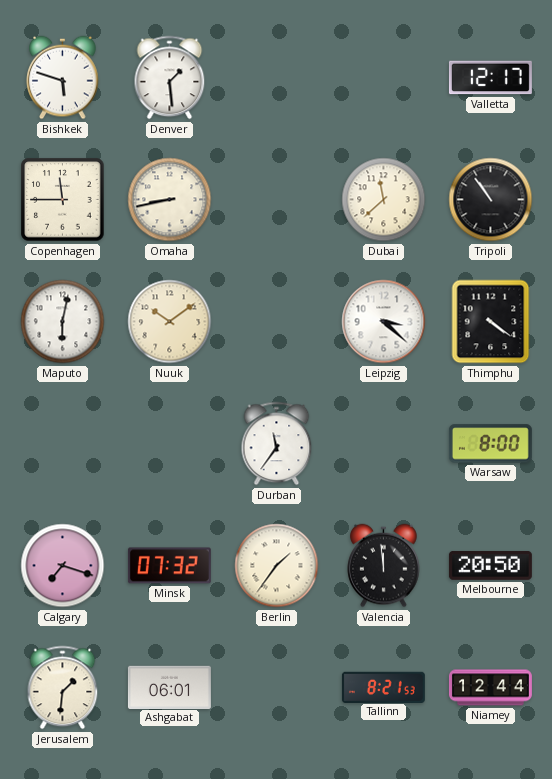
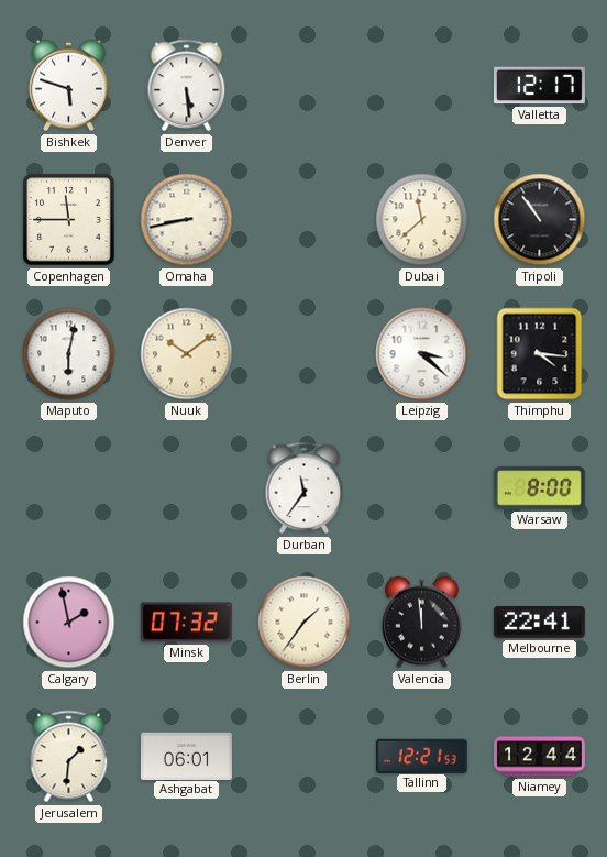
Denver: 1:29 -> 5:29 (187, 86)
Thimphu: 4:21 -> 4:16 (540, 354)
Calgary: 7:18 -> 1:58 (69, 623)
Melbourne: 20:50 -> 22:41 (539, 622)
Tallinn: 8:21 -> 12:21 (421, 756)
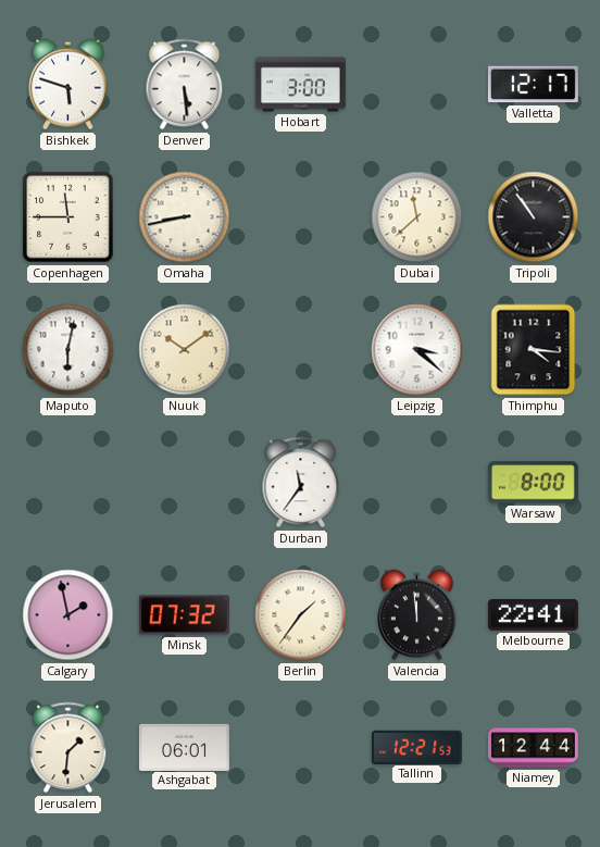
Hobart: none -> 3:00 (300, 85)
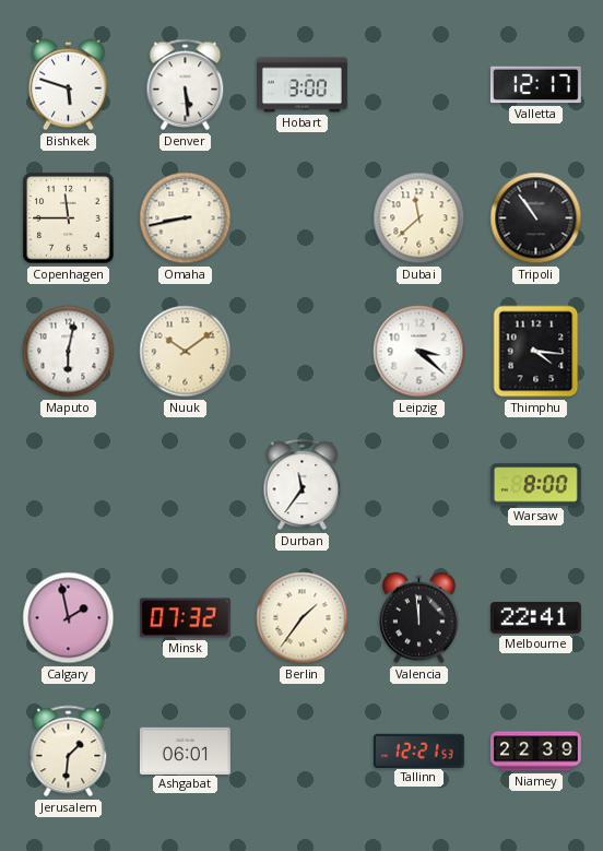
Niamey: 12:44 -> 22:39 (535, 752)
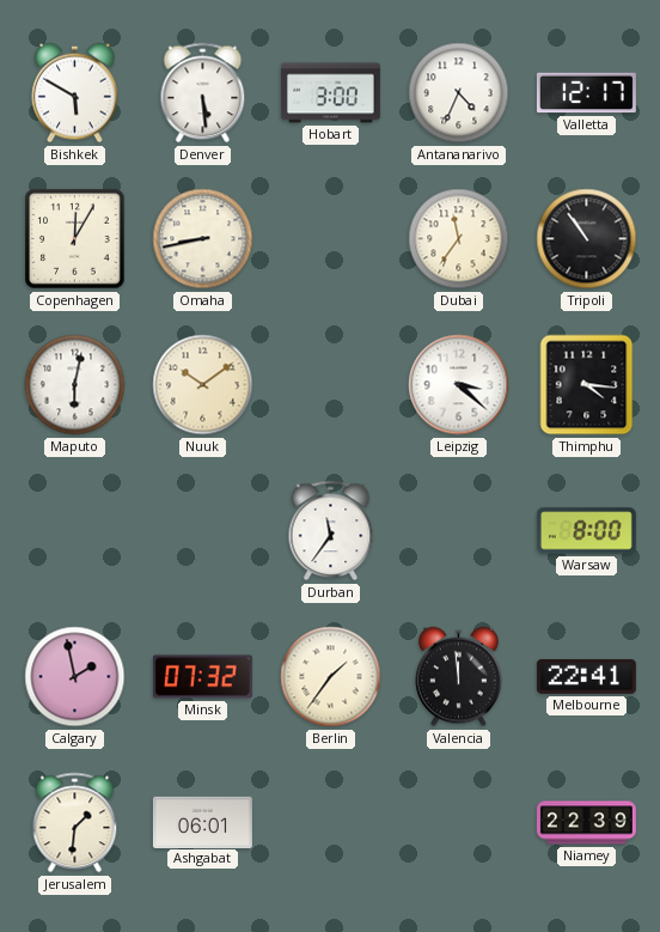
Bishkek: 5:48 -> 5:50 (75, 93)
Antananarivo: none -> 4:34 (459, 93)
Copenhagen: 11:45 -> 12:05 (75, 239)
Dubai: 11:38 -> 11:36 (459, 239)
Tallinn: 12:21 -> none (418, 750)
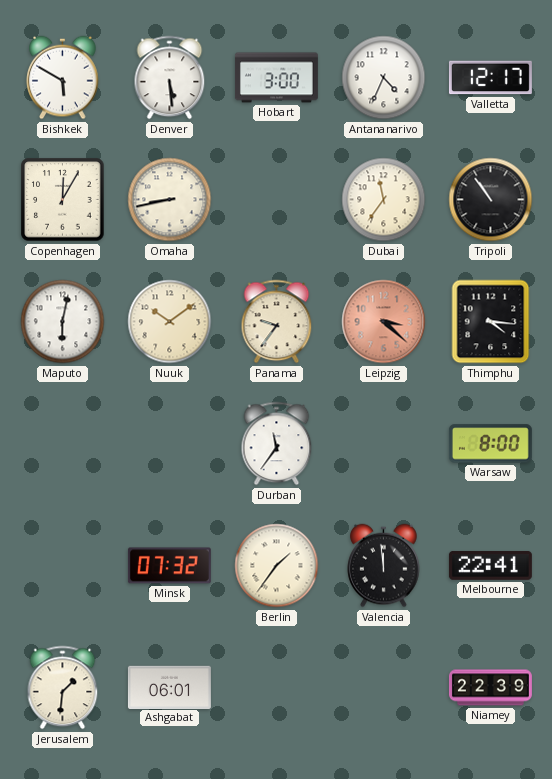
Panama: none -> 9:36 (277, 322)
Leipzig dial: white -> salmon (384, 322)
Calgary: 1:58 -> none (75, 677)
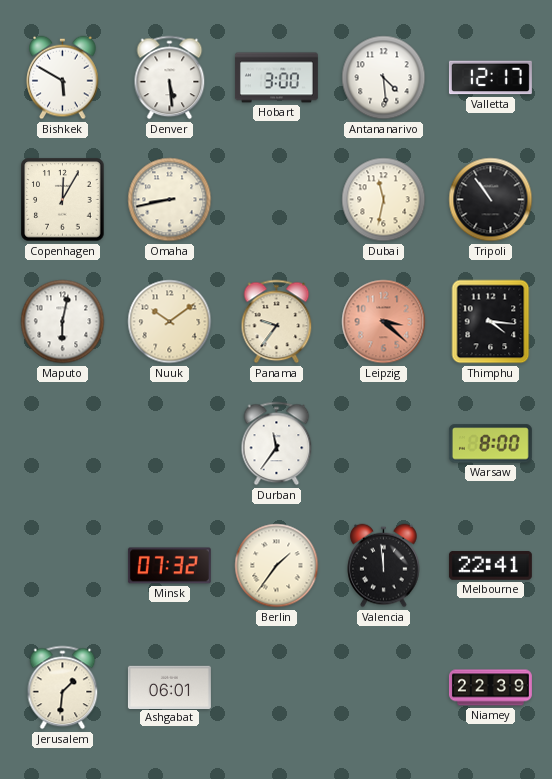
Antananarivo: 4:34 -> 4:29 (384, 78)
Dubai: 11:36 -> 11:32 (384, 200)
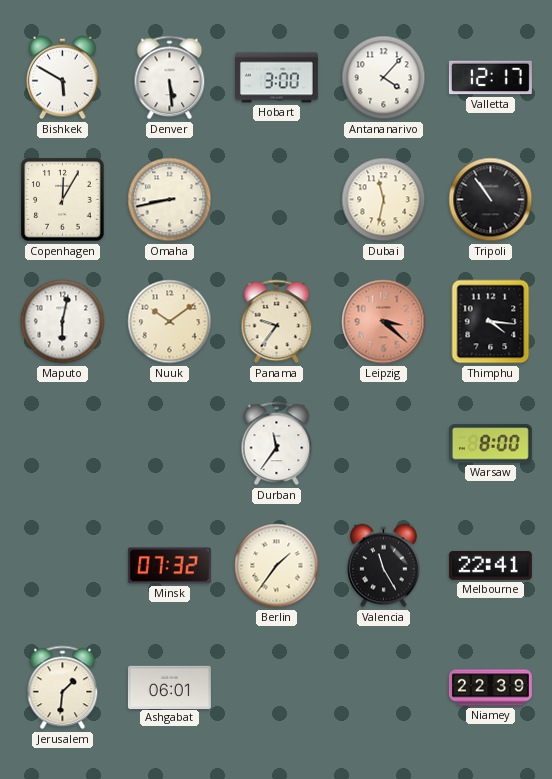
Antananarivo: 4:29 -> 4:07 (384, 78)
Valencia: 11:59 -> 11:25 (384, 566)
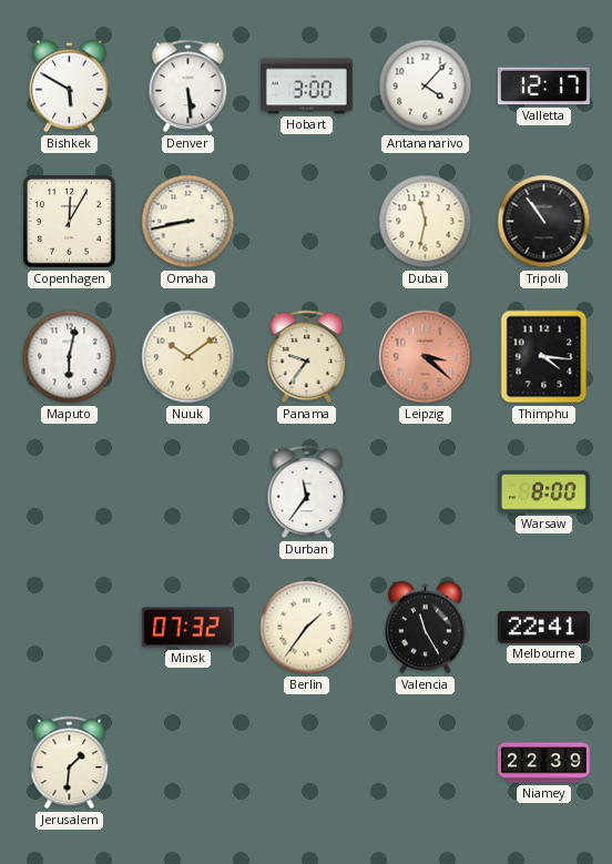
Ashgabat: 06:01 -> none (169, 687)
